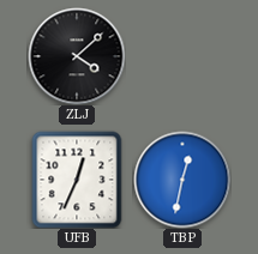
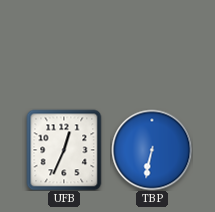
ZLJ: 4:08 -> none (77, 56)
TBP: 12:32 -> 6:32 (152, 150)
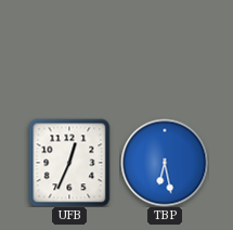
TBP: 6:32 -> 6:28 (165, 163)
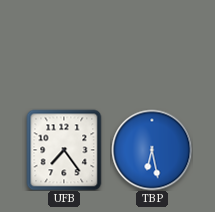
UFB: 12:34 -> 7:24 (64, 150)
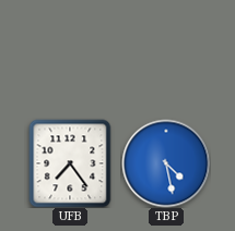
TBP: 6:28 -> 4:28 (166, 163)
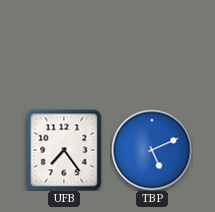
TBP: 4:28 -> 5:11 (152, 150)
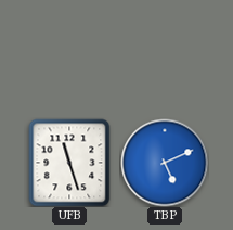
UFB: 7:24 -> 11:27 (69, 163)
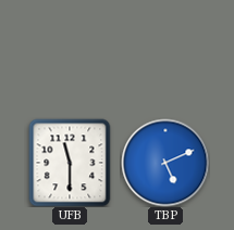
UFB: 11:27 -> 11:30 (70, 163)
